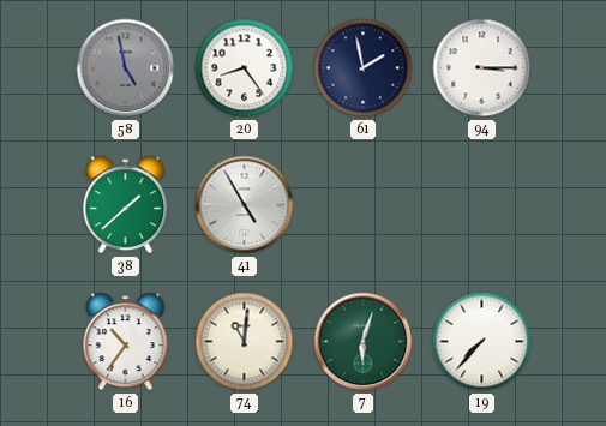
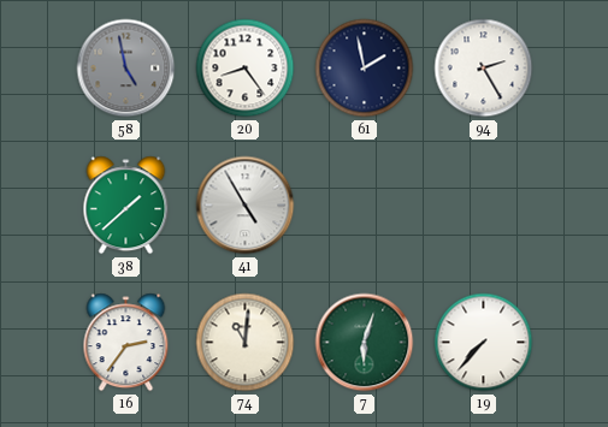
94: 3:15 -> 2:25 (484, 69)
16: 10:36 -> 2:36 (126, 343)
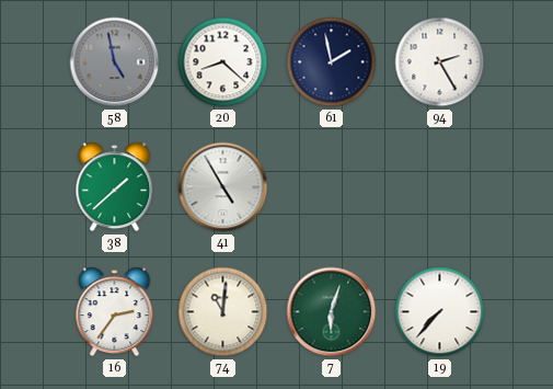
20: 8:24 -> 8:22 (223, 62)
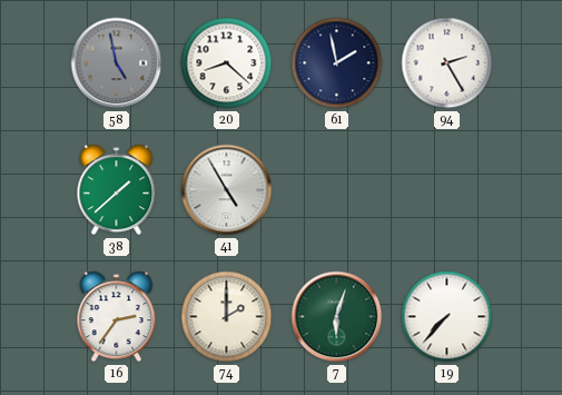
74: 11:01 -> 2:00 (227, 317)
